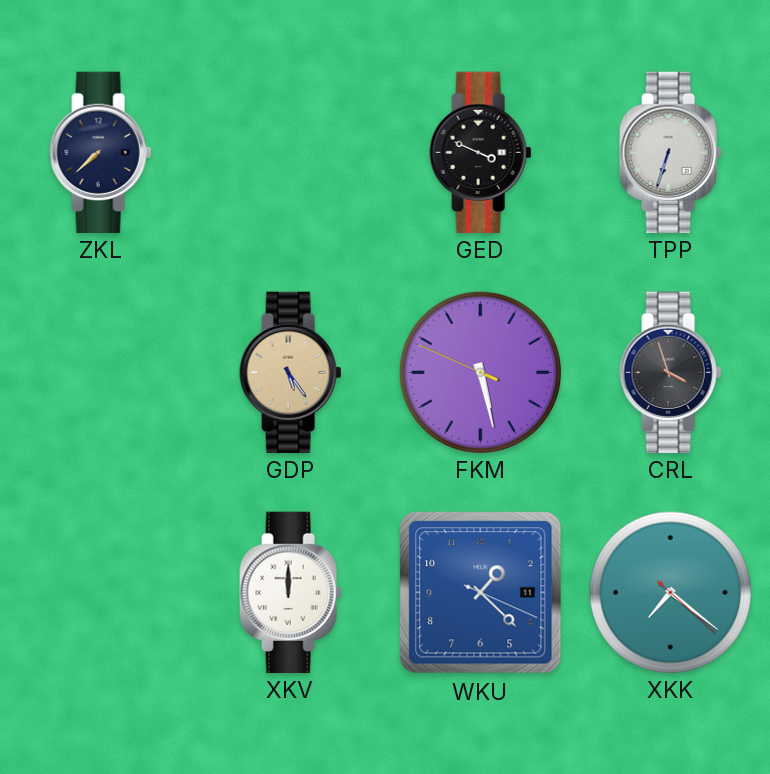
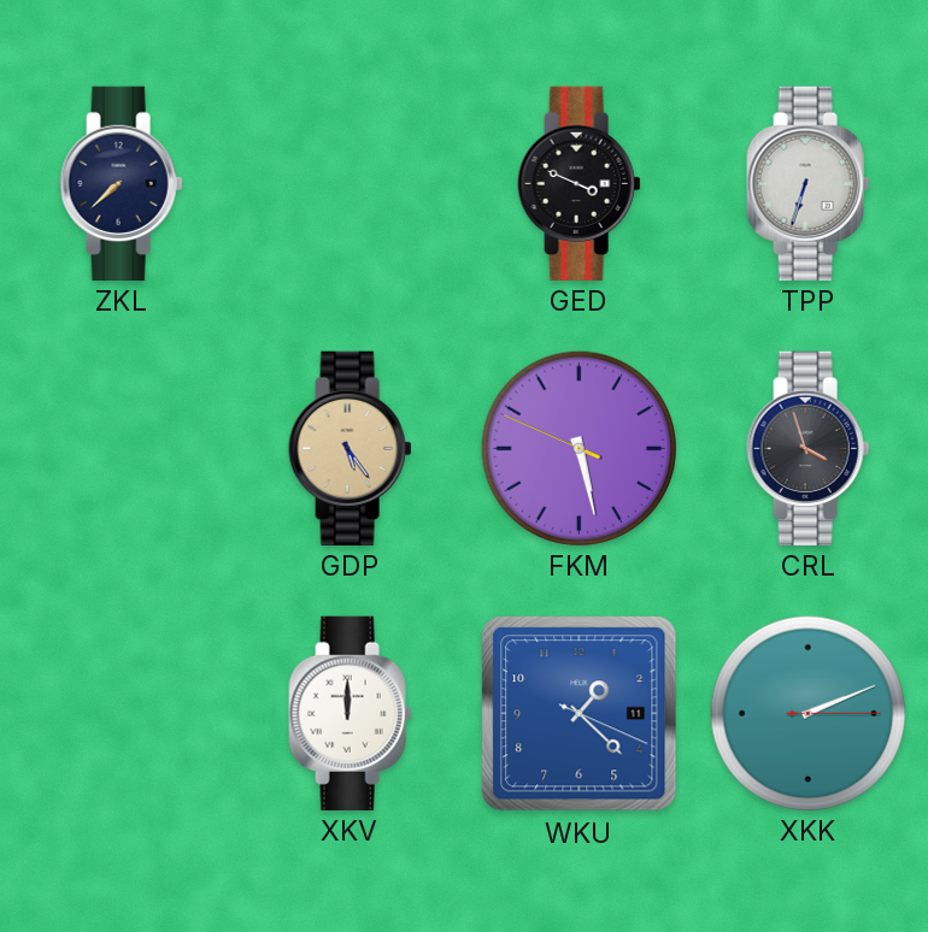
XKK: 7:21 -> 2:11 (807, 713)
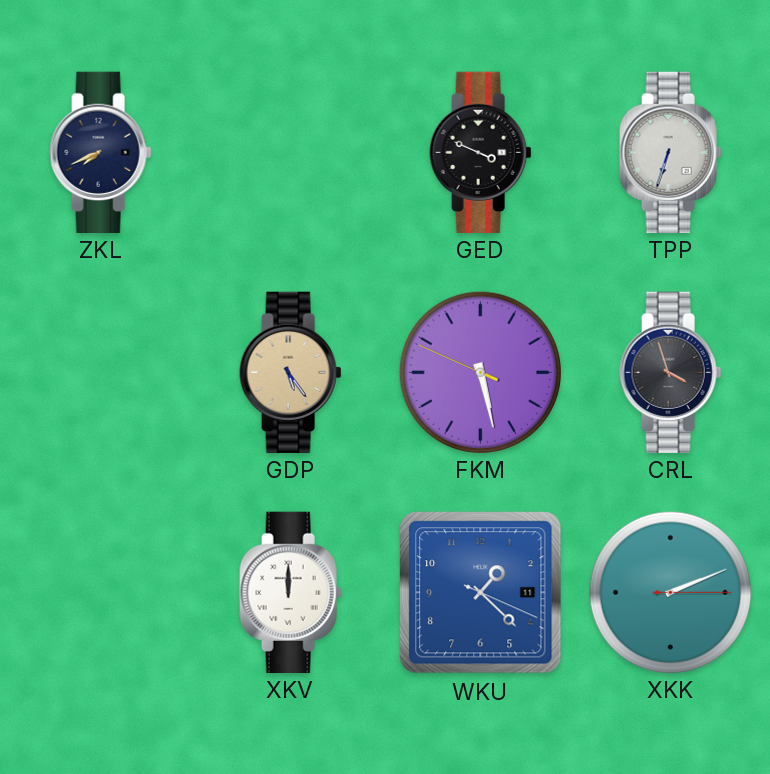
ZKL: 7:38 -> 7:41 (101, 152)
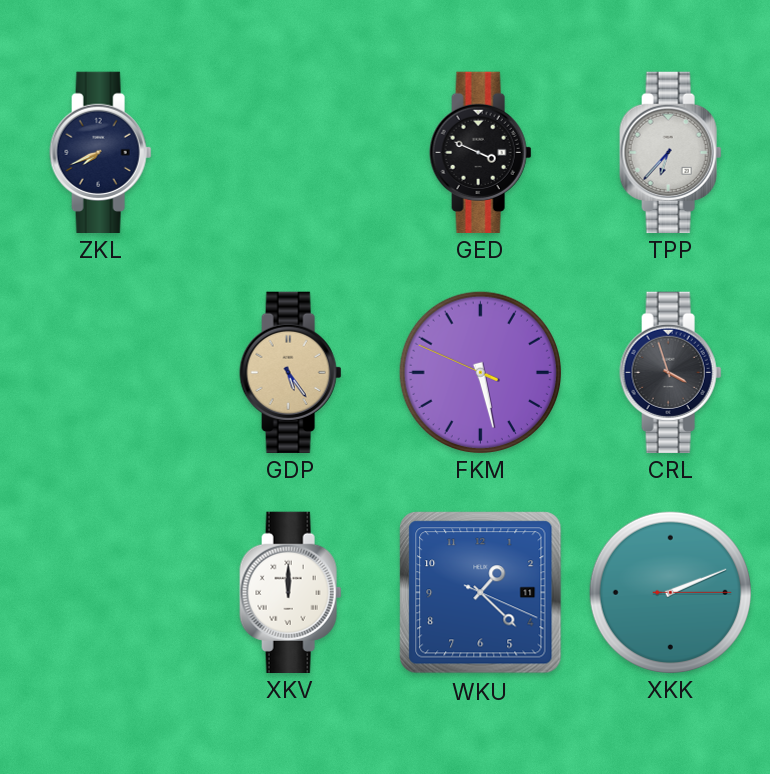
TPP: 6:33 -> 6:37 (671, 152)
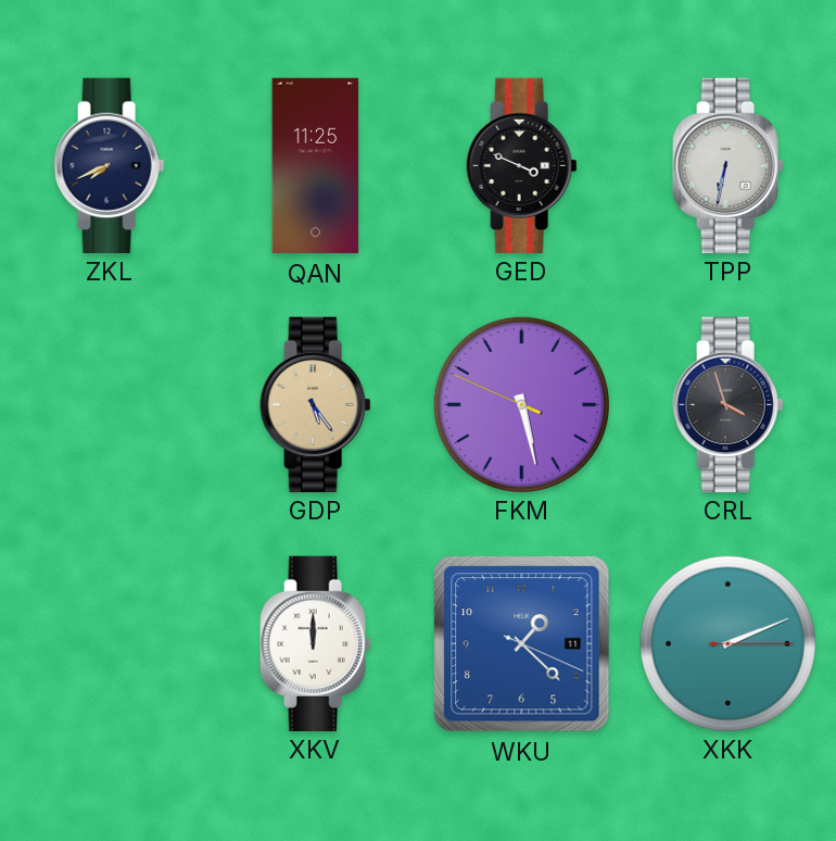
QAN: none -> 11:25 (316, 166)
TPP: 6:37 -> 6:32 (729, 165)
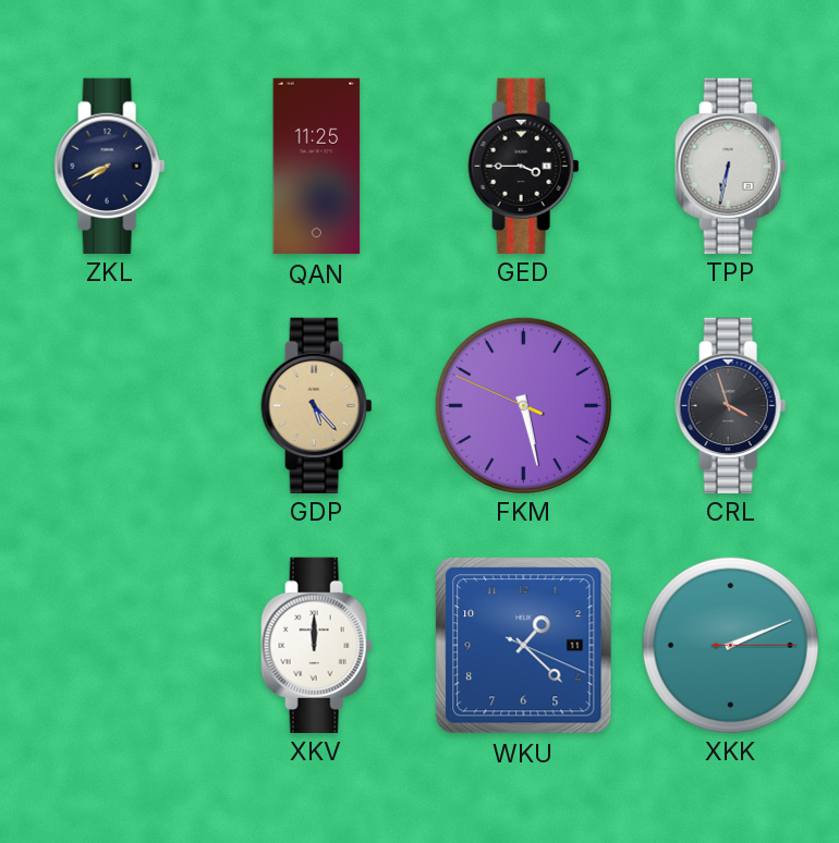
GED: 3:49 -> 3:45 (524, 166)
GDP: 5:24 -> 5:23 (317, 405)
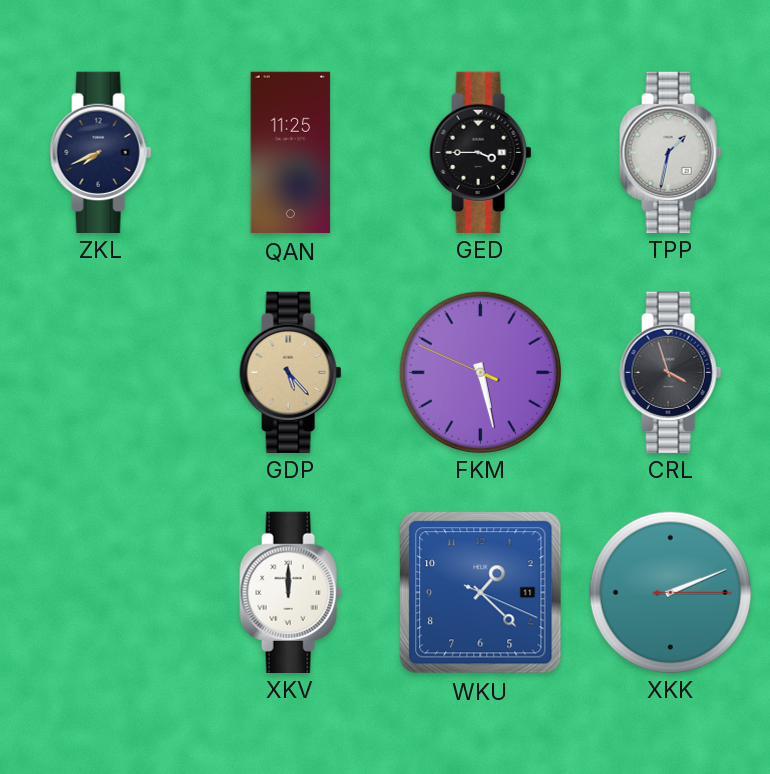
TPP: 6:32 -> 1:32 (671, 152)
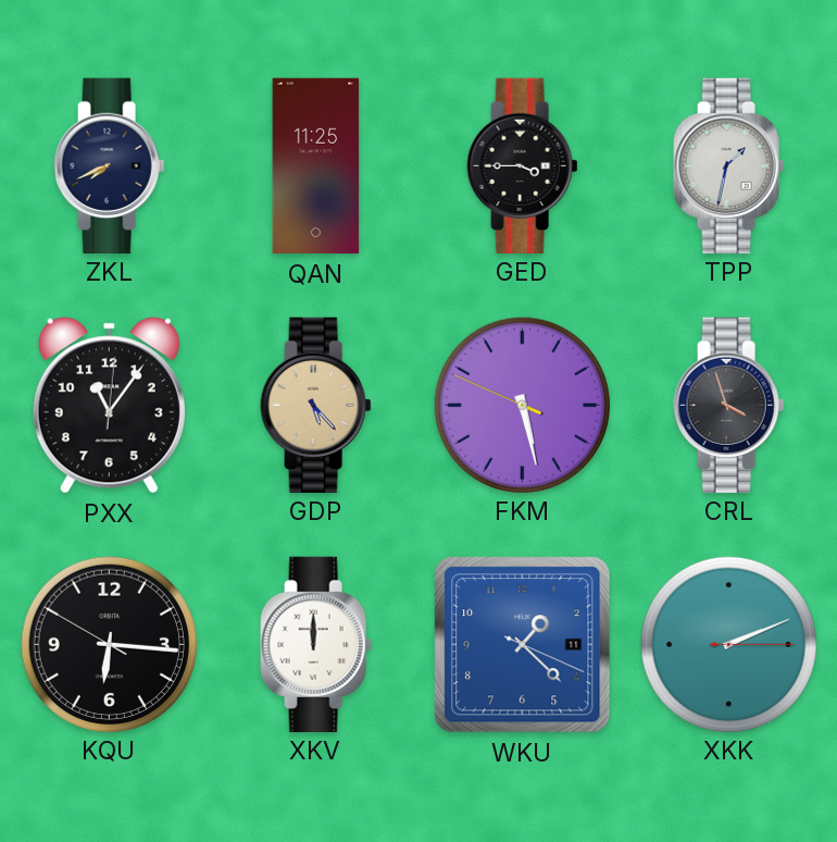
PXX: none -> 11:06 (109, 406)
KQU: none -> 6:15 (109, 644)
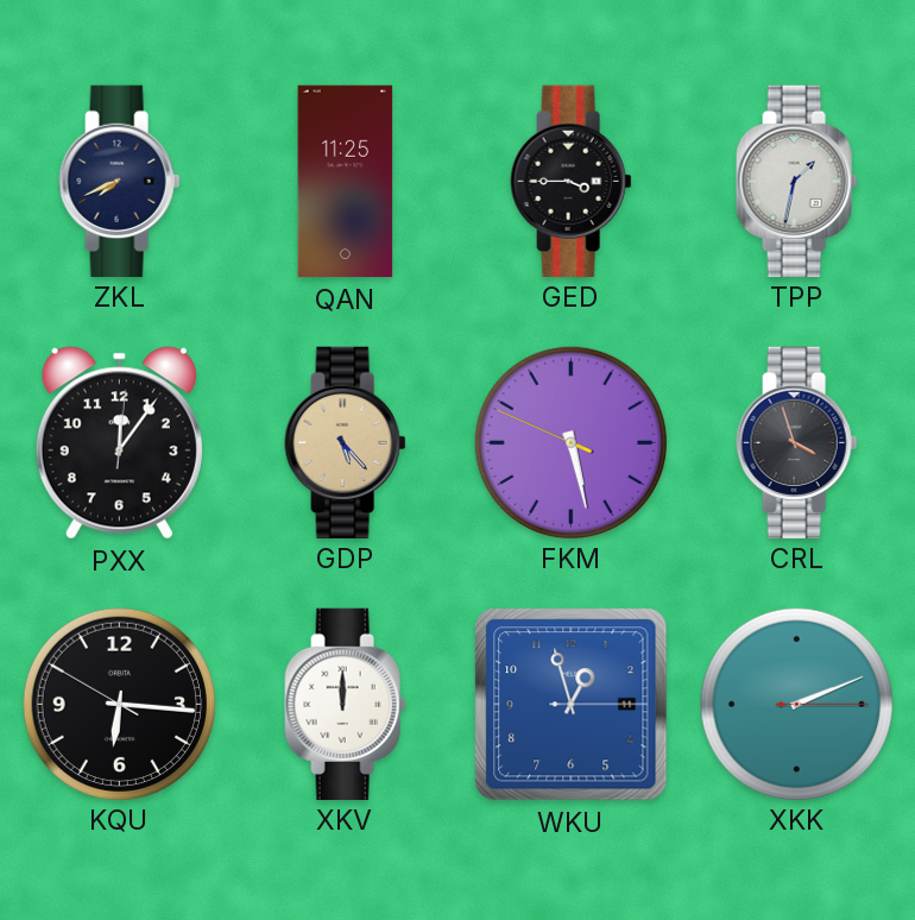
PXX: 11:06 -> 12:06 (119, 443)
WKU: 1:22 -> 12:57 (572, 705)
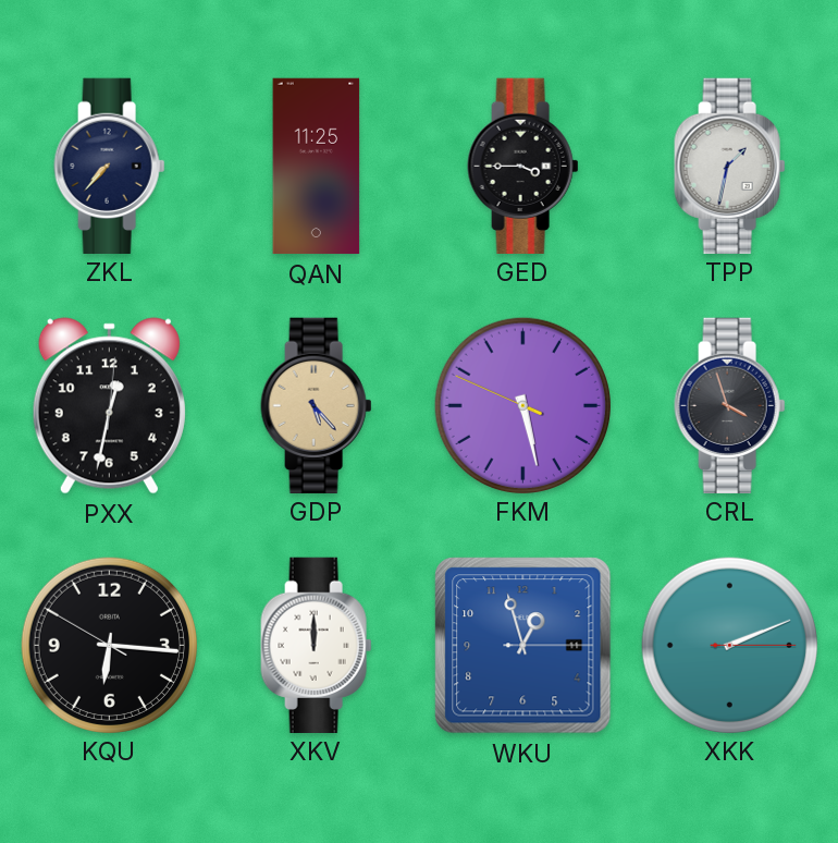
ZKL: 7:41 -> 7:37 (110, 166)
PXX: 12:06 -> 12:32 (109, 406)
